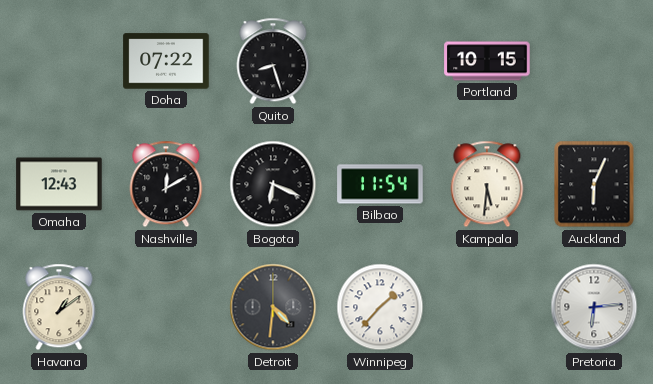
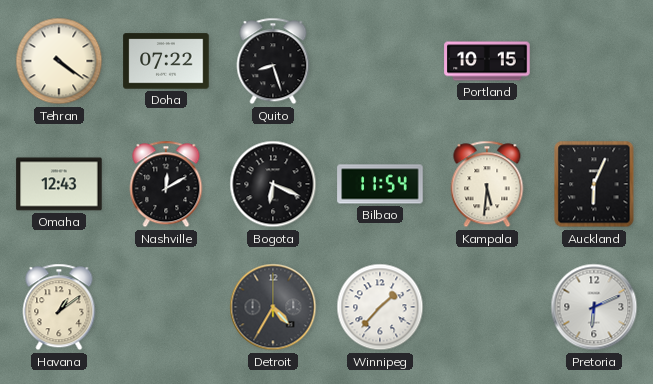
Tehran: none -> 4:21 (59, 61)
Detroit: 4:31 -> 4:35 (273, 307)
Pretoria: 6:14 -> 6:11 (594, 307)
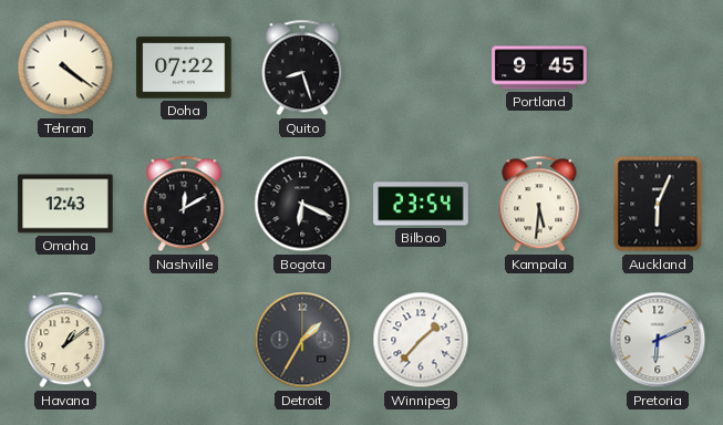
Portland: 10:15 -> 9:45 (539, 68)
Bilbao: 11:54 -> 23:54 (421, 204)
Detroit: 4:35 -> 1:35 (302, 340)
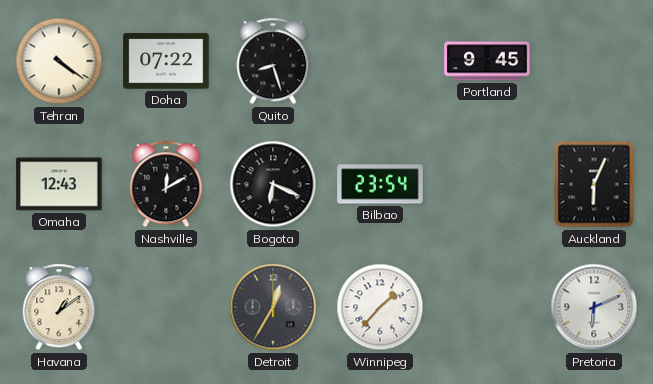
Kampala: 5:31 -> none (539, 204)
Detroit: 1:35 -> 12:35 (273, 307)
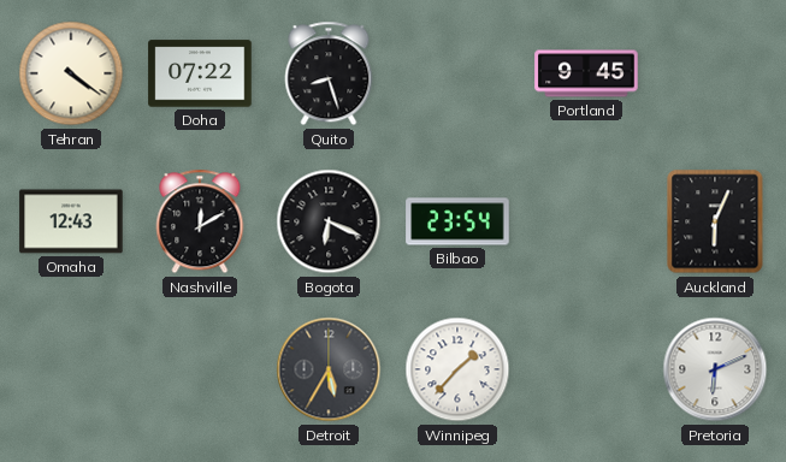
Havana: 1:09 -> none (59, 307)
Detroit: 12:35 -> 5:35 (329, 369)
